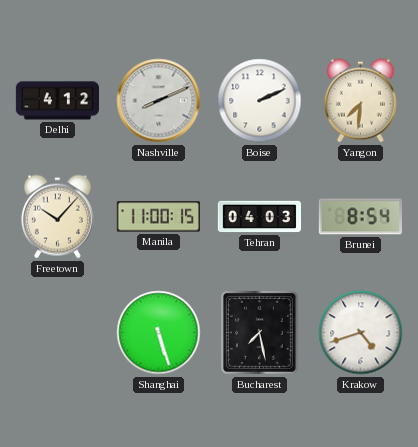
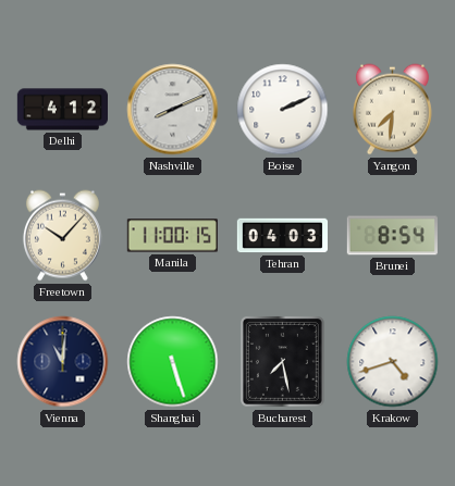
Vienna: none -> 11:01 (63, 362)
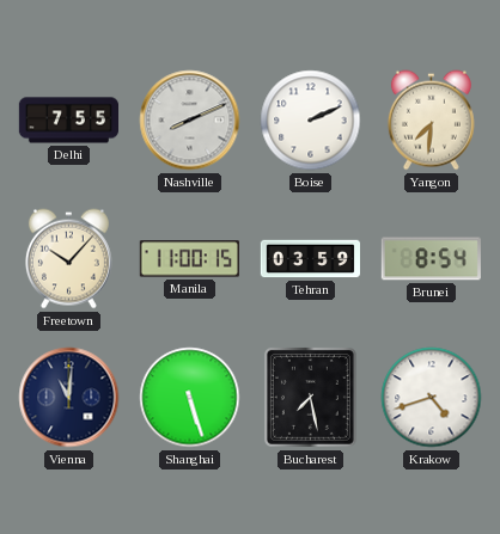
Delhi: 4:12 -> 7:55 (68, 121)
Tehran: 04:03 -> 03:59 (310, 259)
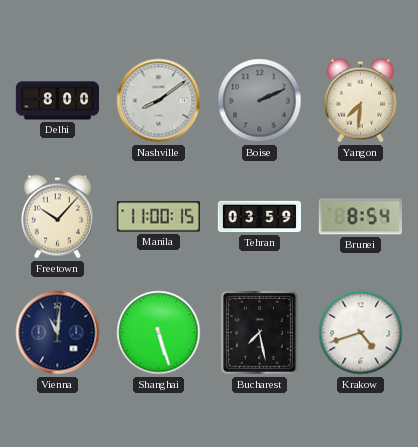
Delhi: 7:55 -> 8:00 (57, 101)
Nashville: 8:11 -> 8:09 (159, 101)
Boise dial: white -> grey (260, 101)
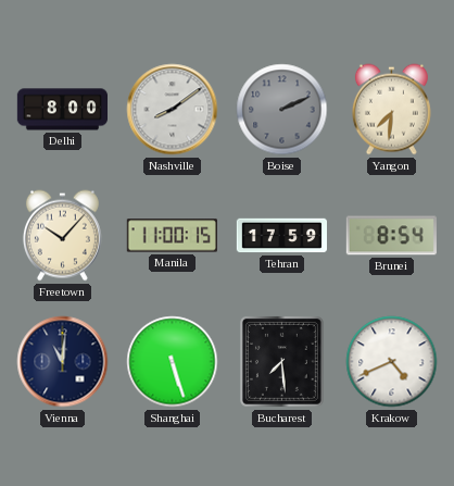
Tehran: 03:59 -> 17:59 (281, 236)
Bucharest: 7:28 -> 7:29 (281, 361)
Krakow: 4:42 -> 4:41 (392, 362)
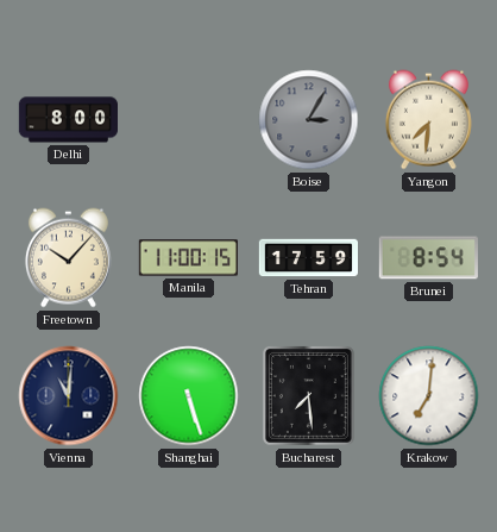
Nashville: 8:09 -> none (173, 110)
Boise: 2:11 -> 3:05 (309, 120)
Krakow: 4:41 -> 7:01 (429, 396)
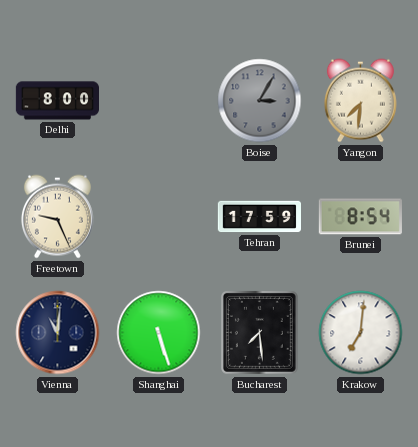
Freetown: 10:07 -> 9:26 (57, 217)
Manila: 11:00 -> none (188, 258)
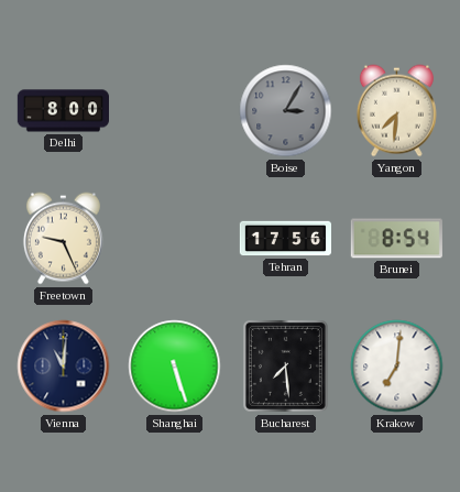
Tehran: 17:59 -> 17:56 (285, 239)
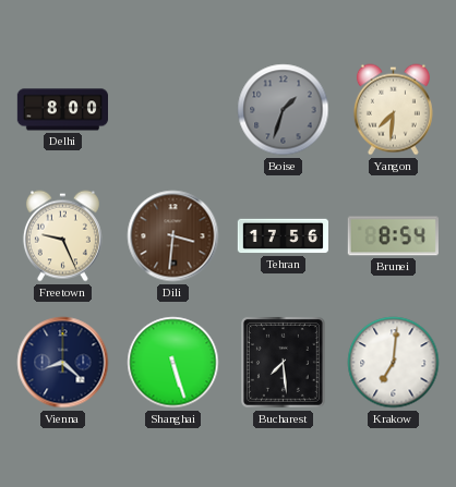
Boise: 3:05 -> 1:33 (284, 110)
Dili: none -> 3:31 (173, 236)
Vienna: 11:01 -> 8:22 (63, 363)
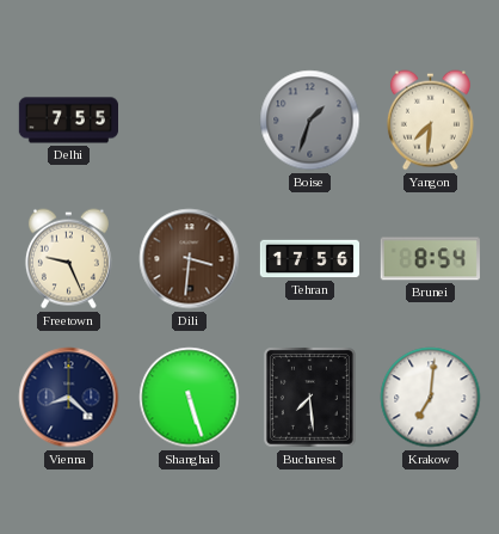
Delhi: 8:00 -> 7:55 (68, 121)
